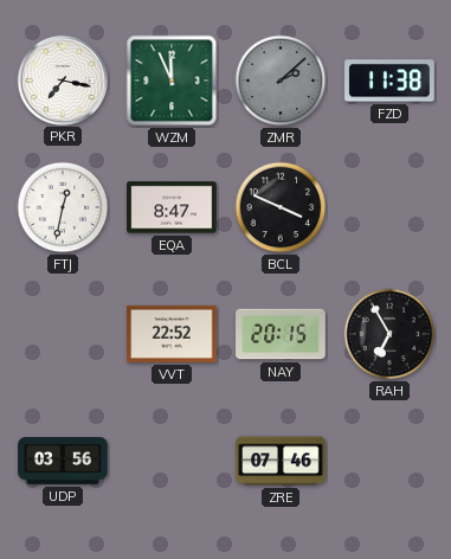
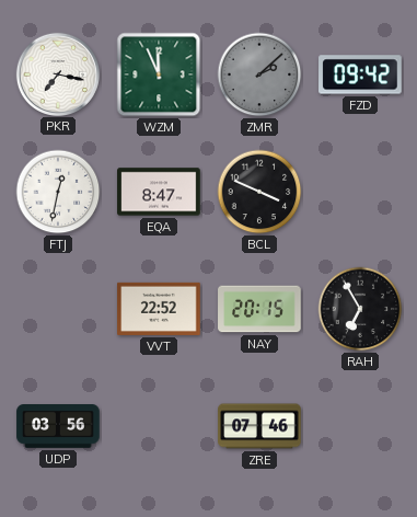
FZD: 11:38 -> 09:42 (360, 74)
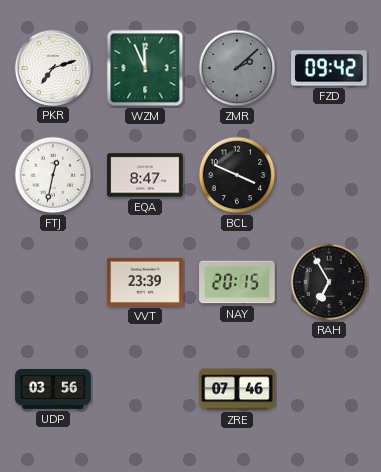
PKR: 7:17 -> 7:12 (52, 67)
VVT: 22:52 -> 23:39 (145, 282)
